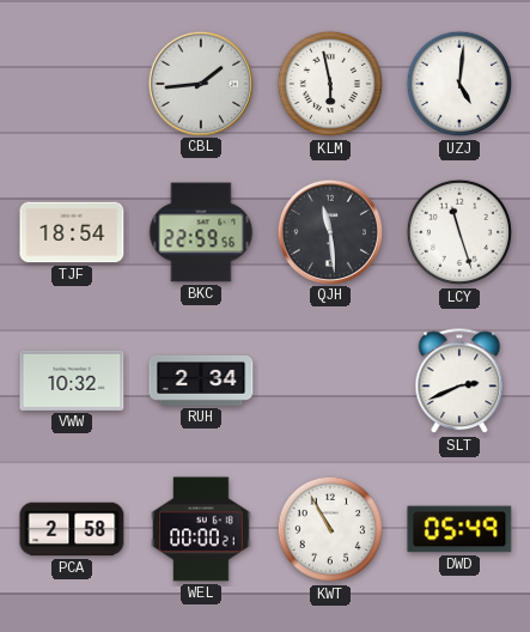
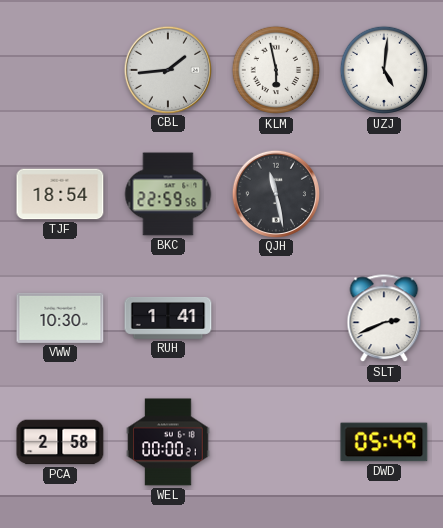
QJH: 11:29 -> 11:28 (275, 193)
LCY: 11:27 -> none (459, 232)
VWW: 10:32 -> 10:30 (60, 318)
RUH: 2:34 -> 1:41 (168, 318)
KWT: 10:55 -> none (330, 529)
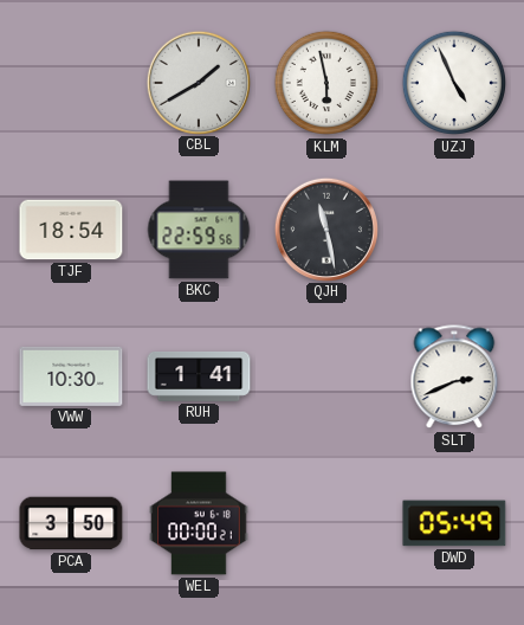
CBL: 1:44 -> 1:40 (198, 82)
UZJ: 5:01 -> 4:56 (454, 83)
PCA: 2:58 -> 3:50 (71, 523)
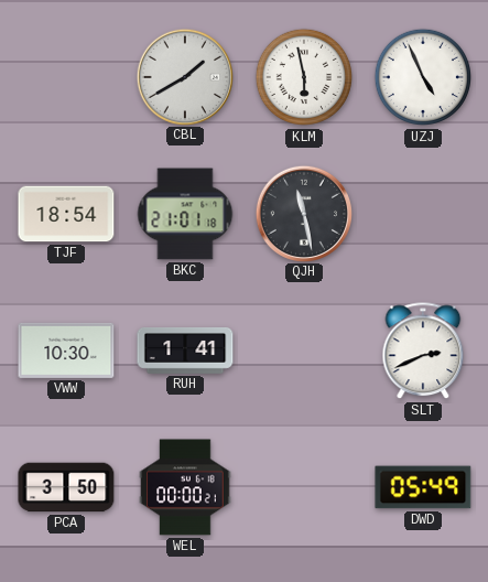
BKC: 22:59 -> 21:01 (185, 214)
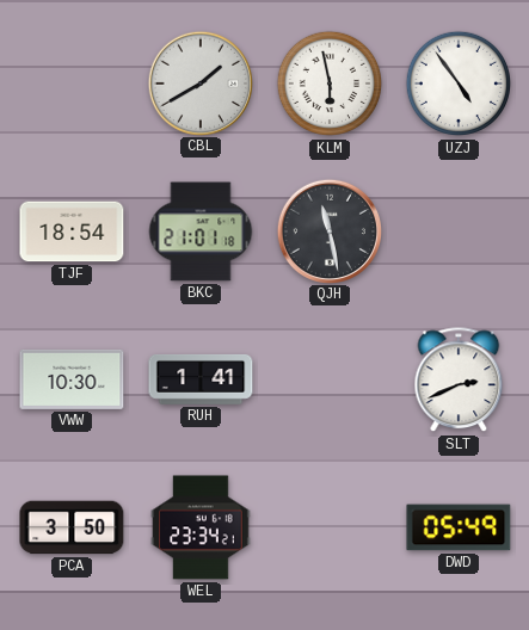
UZJ: 4:56 -> 4:54 (459, 84)
WEL: 00:00 -> 23:34 (201, 527)
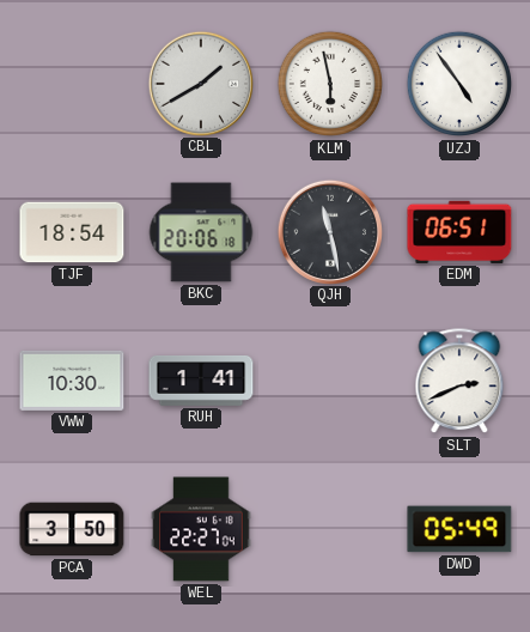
BKC: 21:01 -> 20:06 (201, 232)
EDM: none -> 06:51 (459, 232)
WEL: 23:34 -> 22:27 (201, 529)
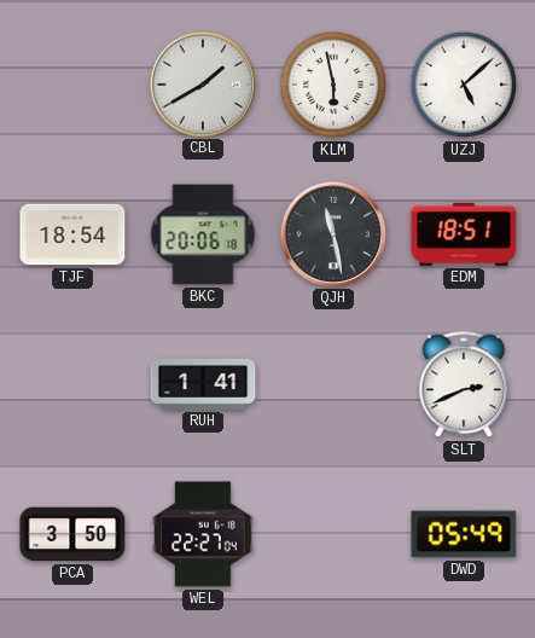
UZJ: 4:54 -> 5:08 (464, 85)
EDM: 06:51 -> 18:51 (464, 234)
VWW: 10:30 -> none (72, 381)
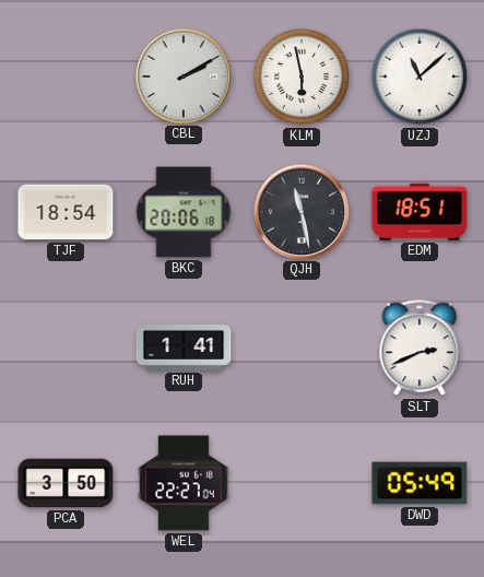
CBL: 1:40 -> 2:10 (182, 75)
UZJ: 5:08 -> 11:08 (420, 76)
